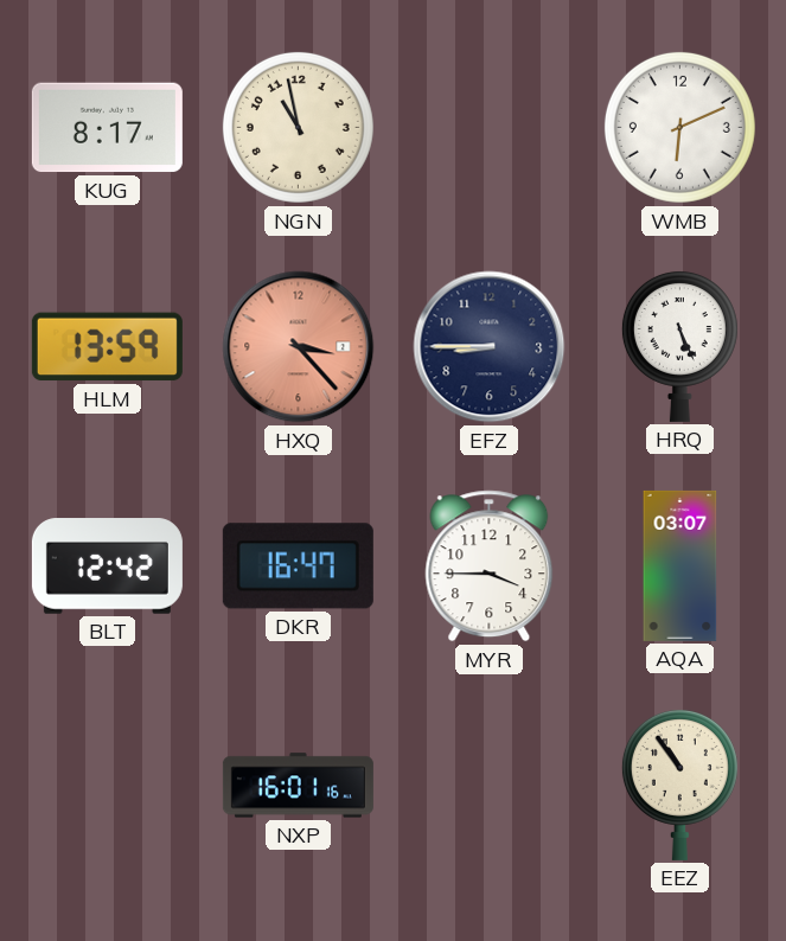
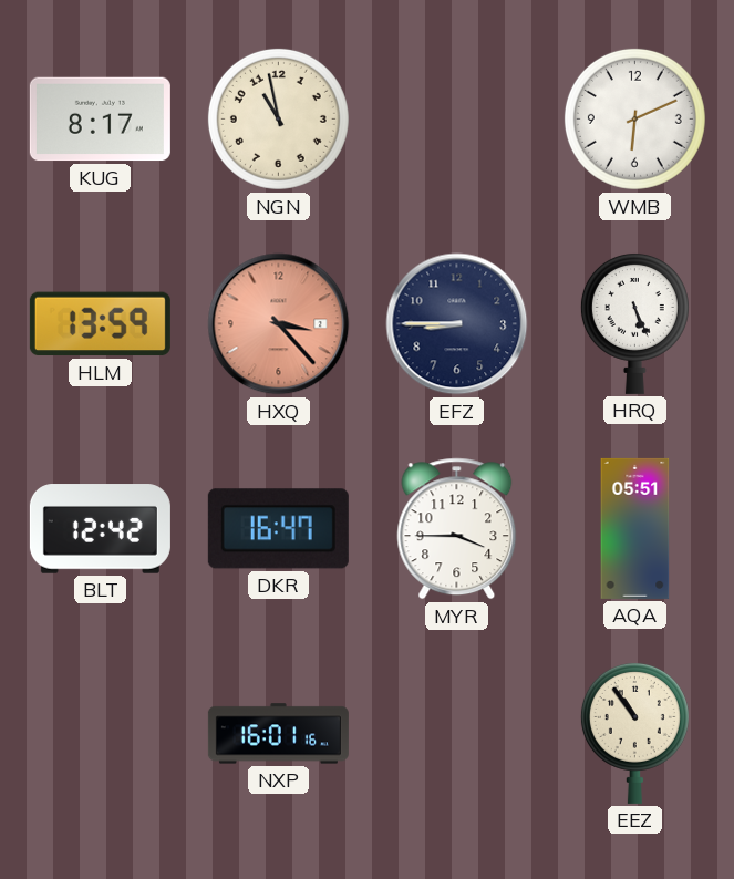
AQA: 03:07 -> 05:51 (635, 528)
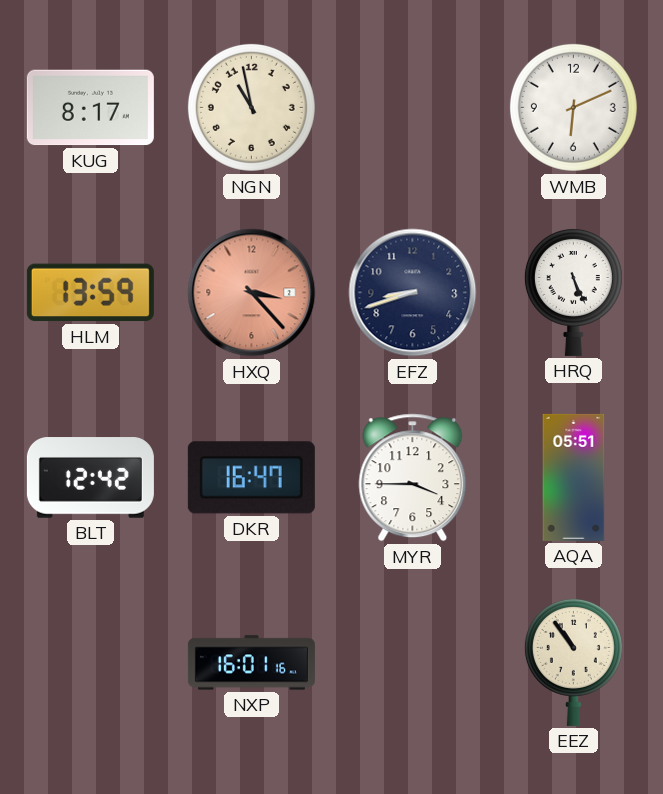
EFZ: 8:45 -> 8:42 (413, 293)
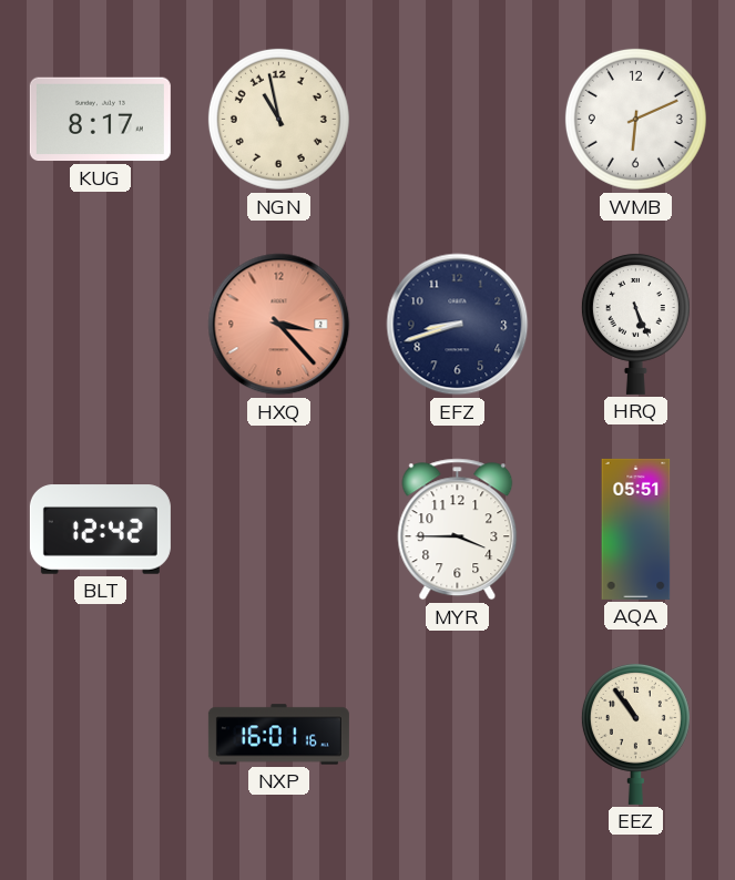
HLM: 13:59 -> none (90, 293)
DKR: 16:47 -> none (251, 478)
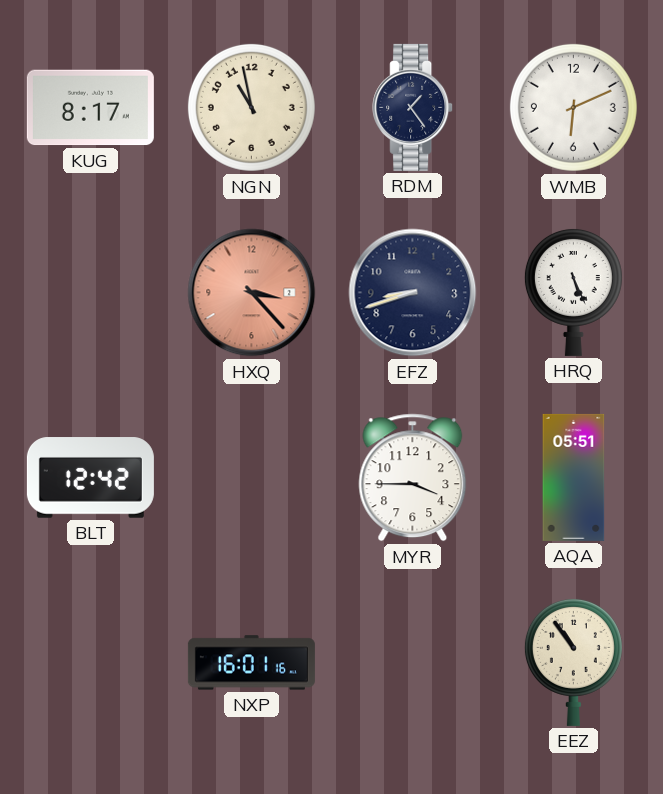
RDM: none -> 1:24 (413, 107)
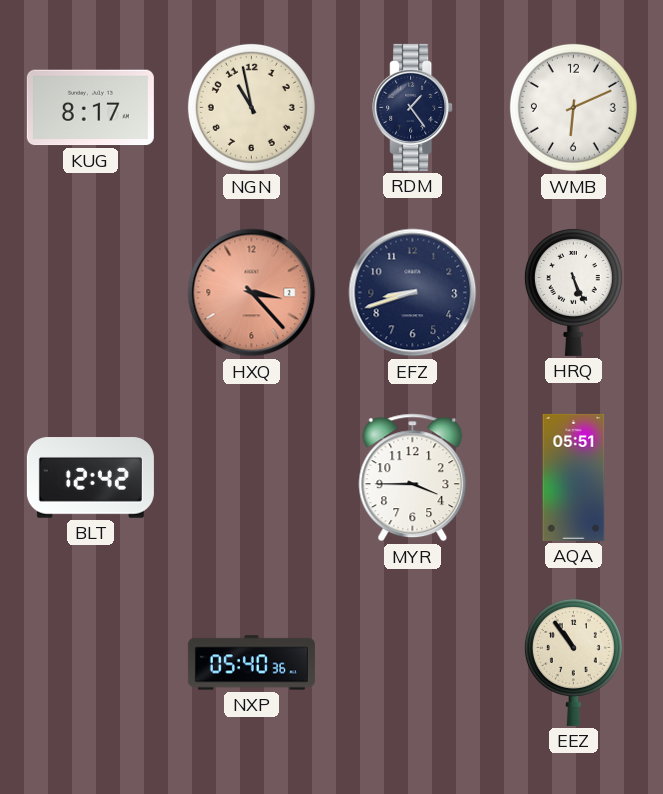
NXP: 16:01 -> 05:40 (251, 663)
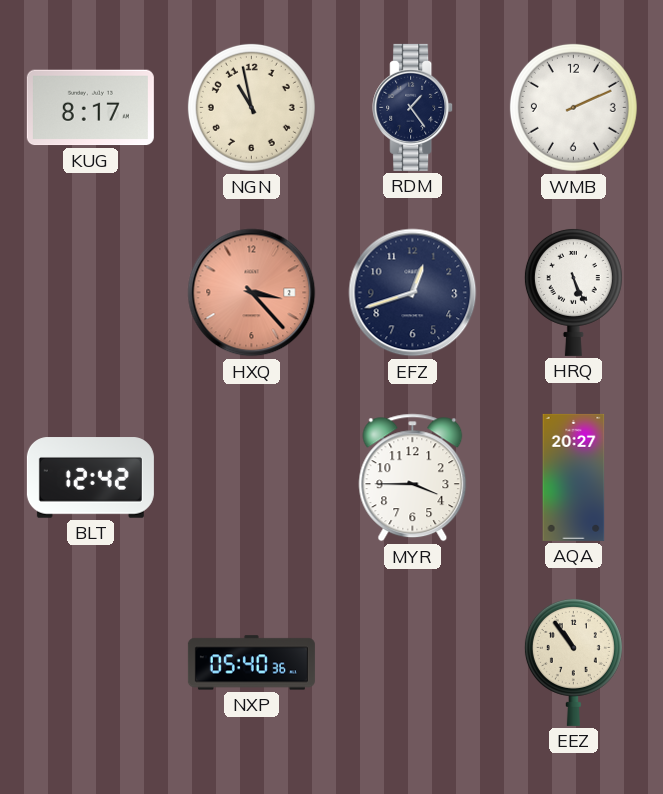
WMB: 6:11 -> 2:11 (573, 107)
EFZ: 8:42 -> 12:42 (413, 293)
AQA: 05:51 -> 20:27 (574, 477)
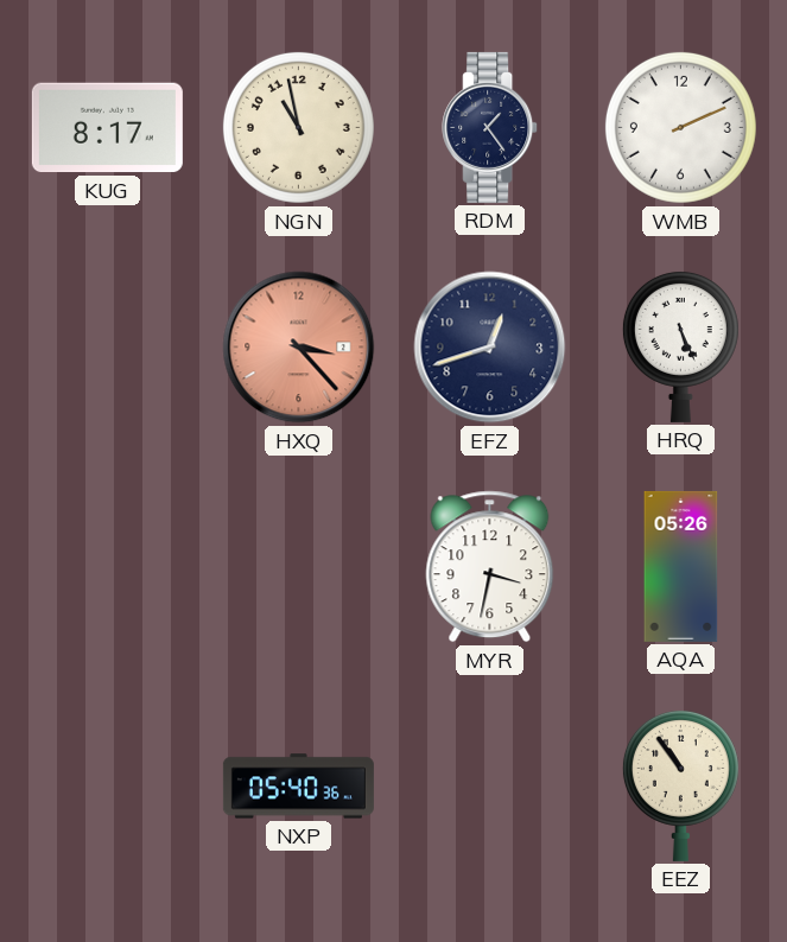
BLT: 12:42 -> none (90, 478)
MYR: 3:45 -> 3:32 (490, 567)
AQA: 20:27 -> 05:26 (681, 566)
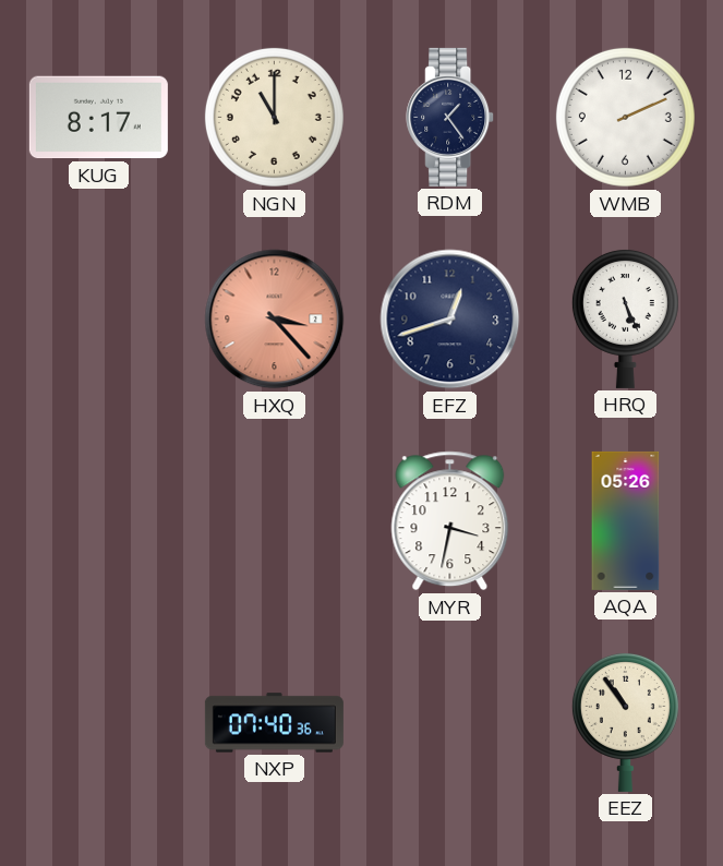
NGN: 10:58 -> 11:00 (274, 117)
NXP: 05:40 -> 07:40 (274, 723)
